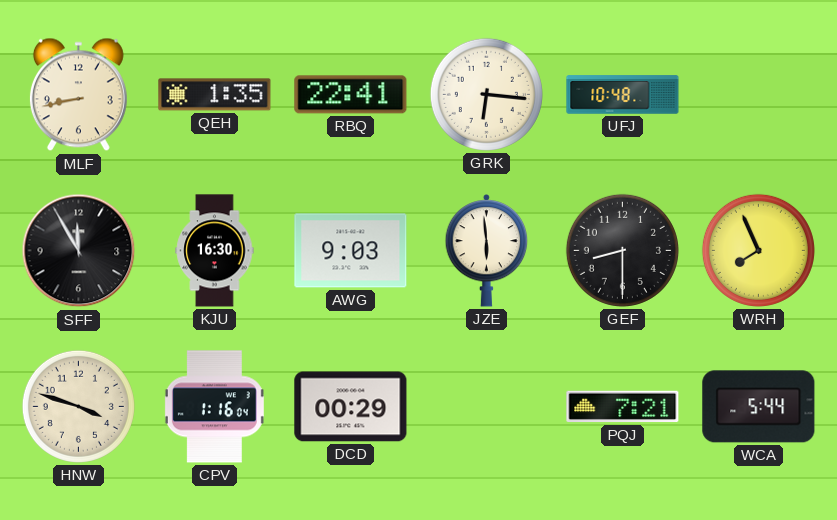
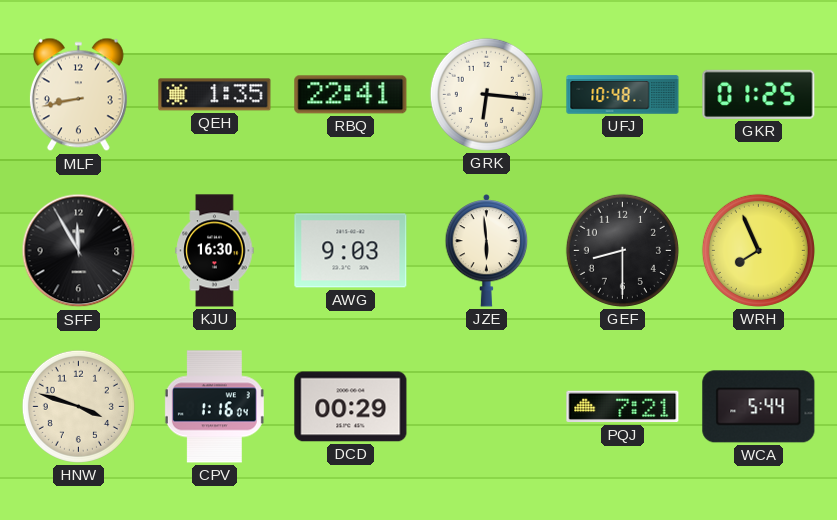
GKR: none -> 01:25 (759, 94)
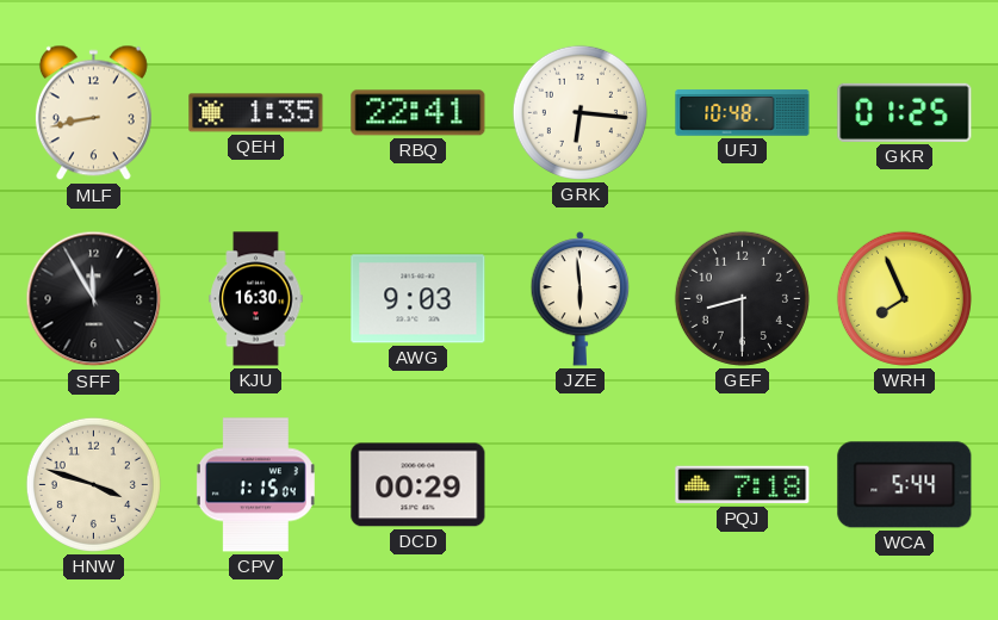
CPV: 1:16 -> 1:15 (255, 485)
PQJ: 7:21 -> 7:18 (743, 485)
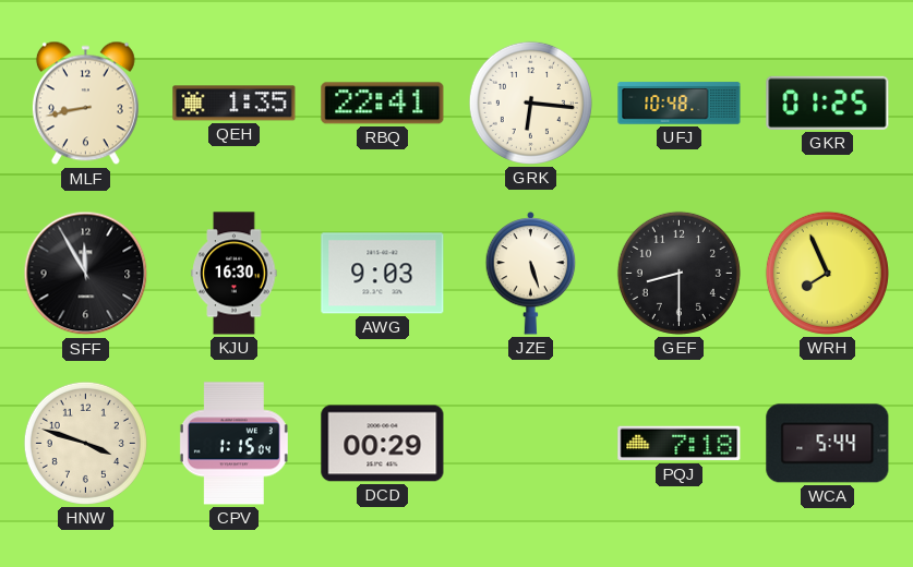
JZE: 5:59 -> 5:27 (531, 274)
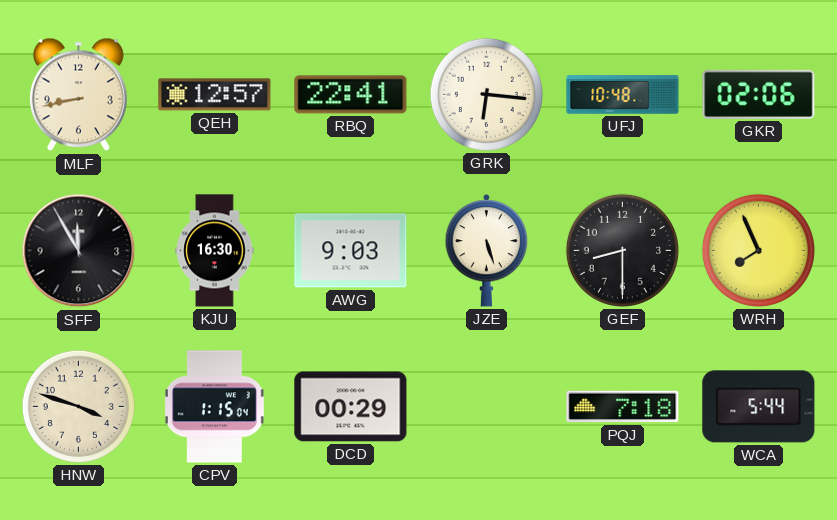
QEH: 1:35 -> 12:57 (215, 95)
GKR: 01:25 -> 02:06 (759, 94)
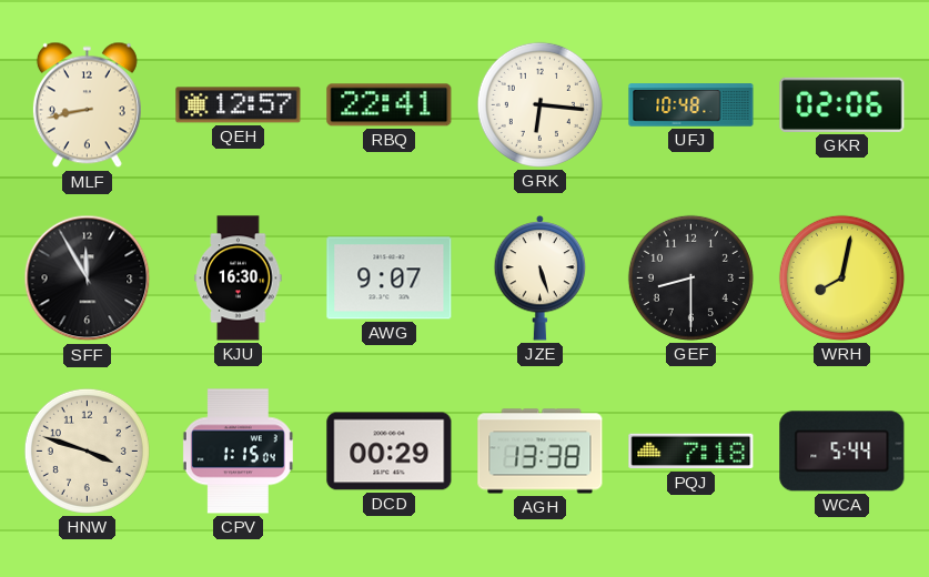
AWG: 9:03 -> 9:07 (390, 279)
WRH: 7:56 -> 8:02 (841, 277)
AGH: none -> 13:38 (541, 452)
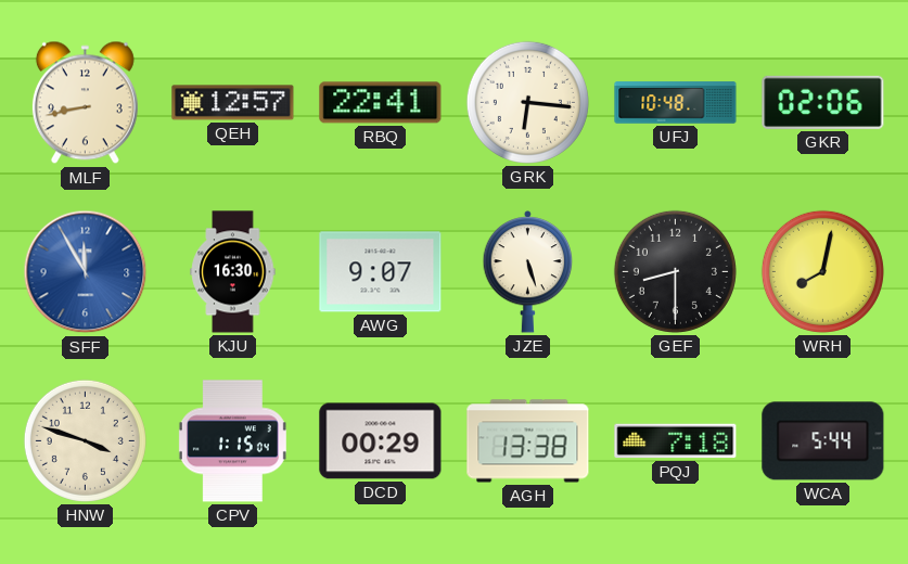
SFF dial: black -> blue (86, 272)
